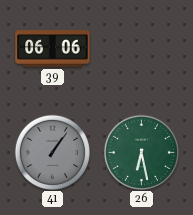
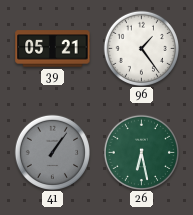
39: 06:06 -> 05:21 (53, 49)
96: none -> 1:24 (141, 48)
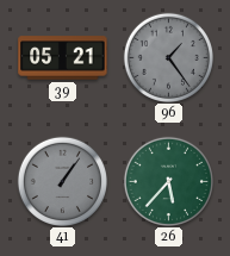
96 dial: white -> grey (168, 57)
26: 6:28 -> 5:37 (168, 181)
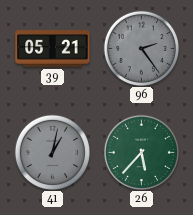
96: 1:24 -> 2:24 (141, 48)
41: 1:06 -> 1:02 (52, 152)
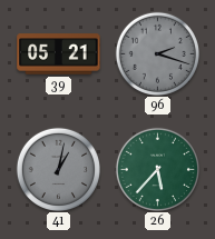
96: 2:24 -> 2:18 (157, 53)
